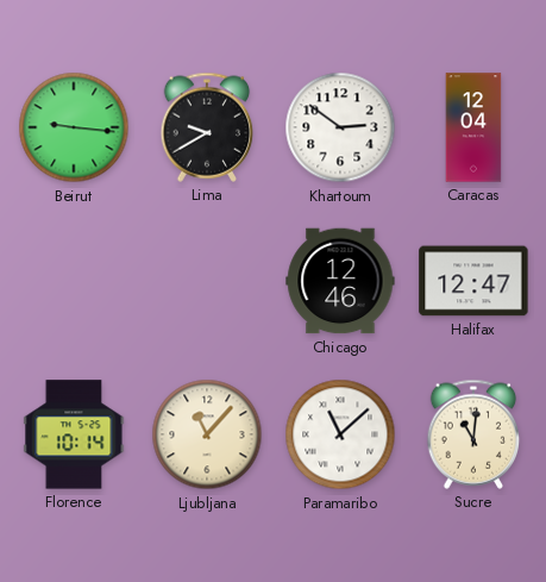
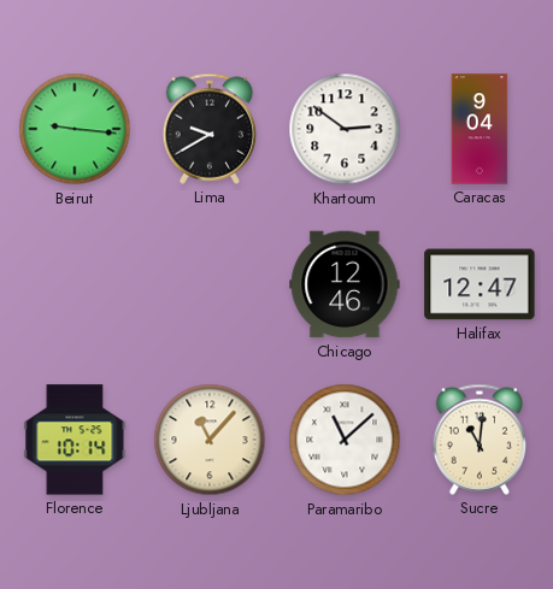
Caracas: 12:04 -> 9:04 (480, 129)
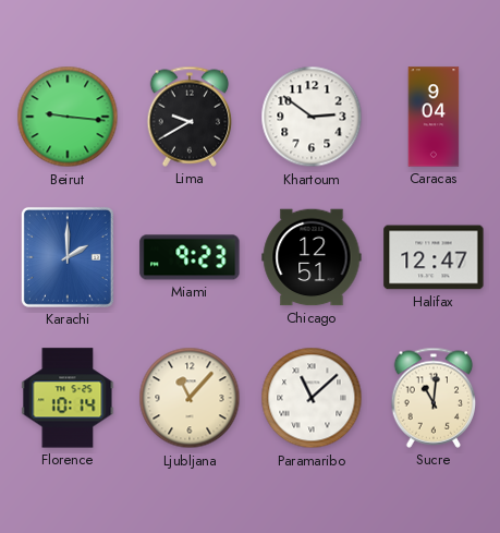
Karachi: none -> 2:00 (68, 257)
Miami: none -> 9:23 (190, 257)
Chicago: 12:46 -> 12:51 (312, 257)
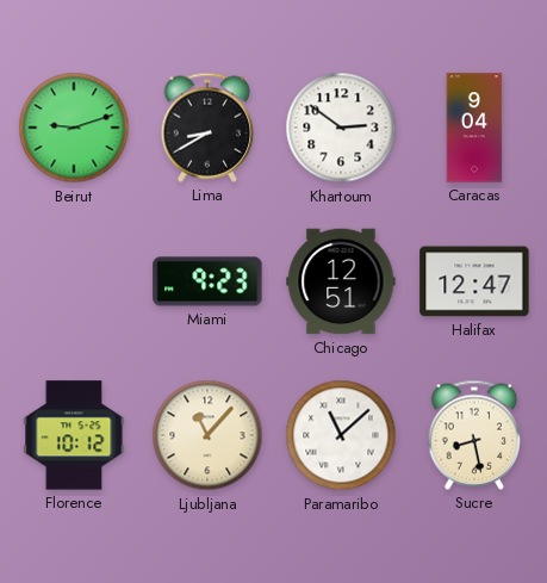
Beirut: 9:16 -> 9:12 (74, 128)
Lima: 9:40 -> 8:40 (207, 128)
Karachi: 2:00 -> none (68, 257)
Florence: 10:14 -> 10:12 (74, 435)
Sucre: 11:01 -> 8:28 (474, 435)
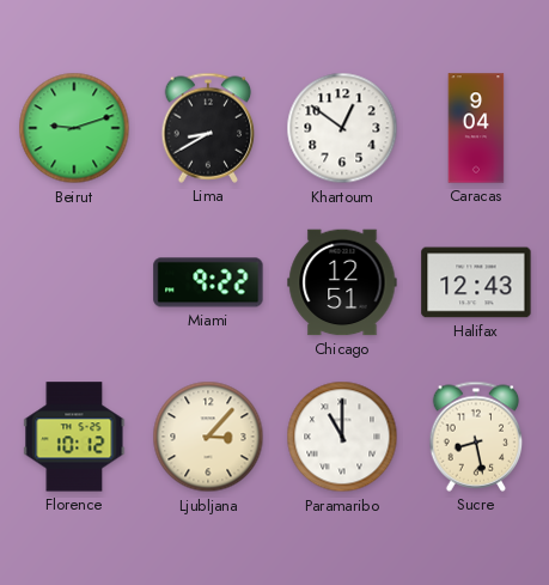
Khartoum: 2:51 -> 12:51 (342, 128)
Miami: 9:23 -> 9:22 (208, 282)
Halifax: 12:47 -> 12:43 (476, 282)
Ljubljana: 11:07 -> 3:07 (208, 437)
Paramaribo: 11:08 -> 11:00 (342, 437)
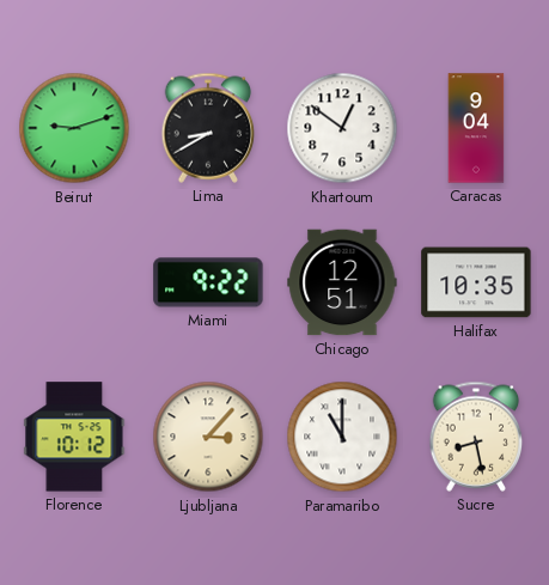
Halifax: 12:43 -> 10:35 (476, 282)
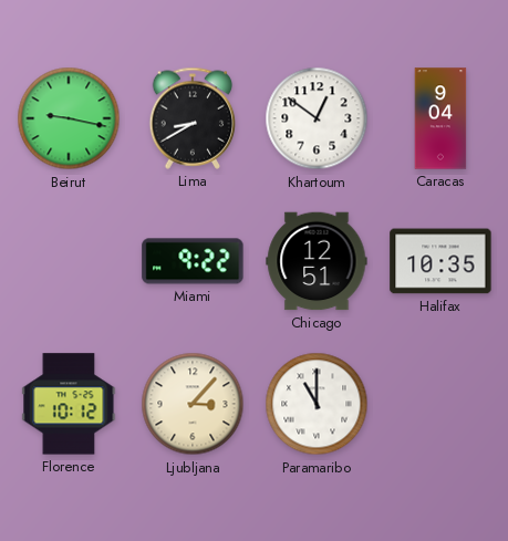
Beirut: 9:12 -> 9:17 (69, 118)
Sucre: 8:28 -> none (476, 437)
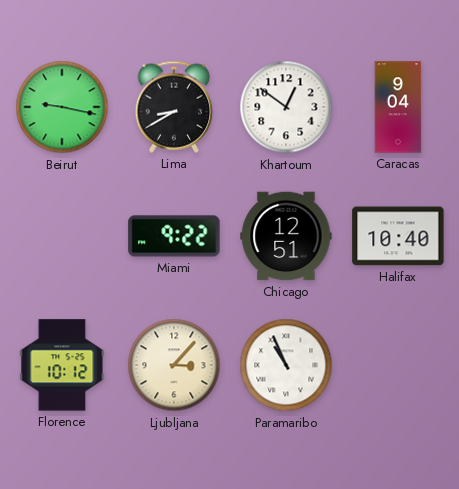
Halifax: 10:35 -> 10:40 (398, 236)
Paramaribo: 11:00 -> 10:56 (286, 365)
